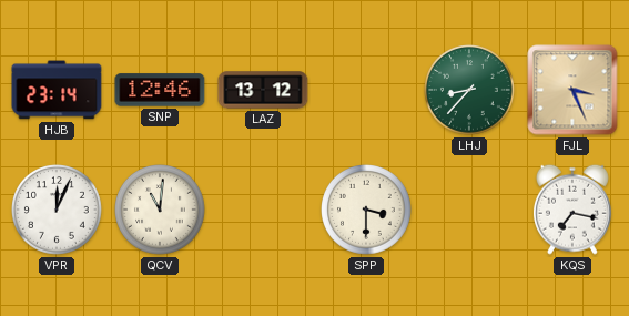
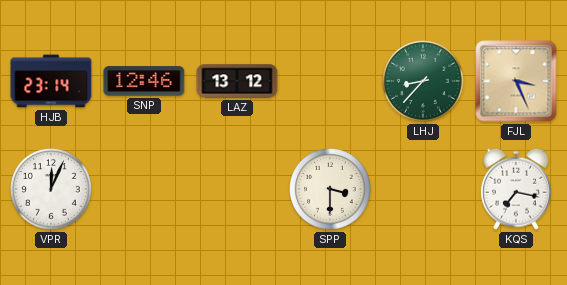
QCV: 11:01 -> none (161, 211)
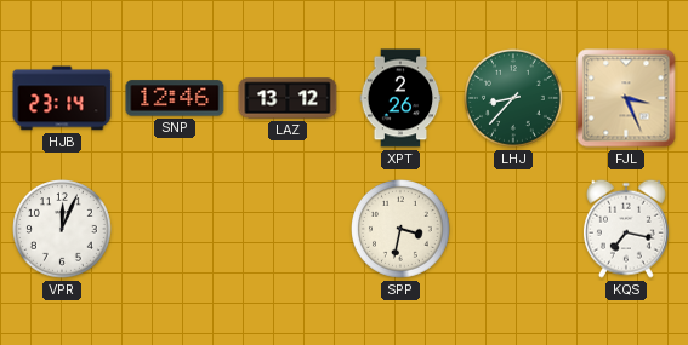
XPT: none -> 2:26 (400, 98)
SPP: 3:30 -> 3:32 (402, 230)
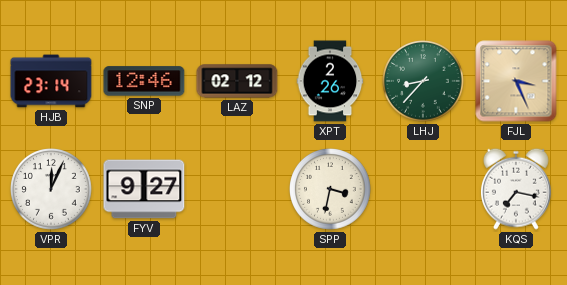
LAZ: 13:12 -> 02:12 (237, 81)
FYV: none -> 9:27 (144, 189)
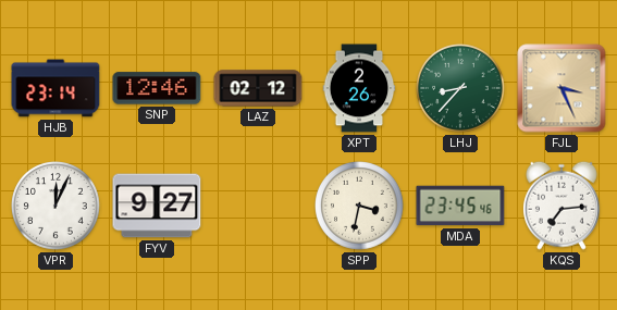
MDA: none -> 23:45 (460, 206)
KQS: 7:17 -> 7:14 (562, 206)
